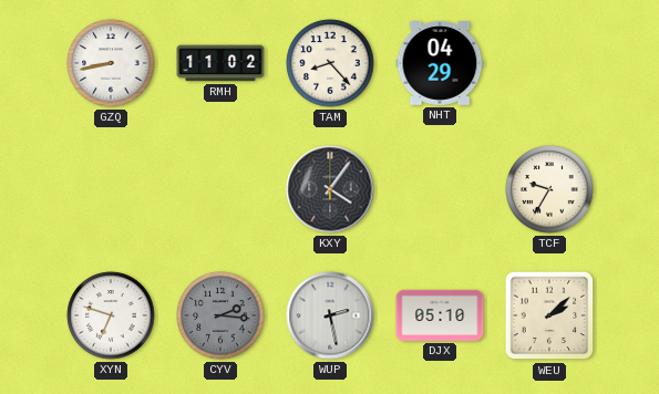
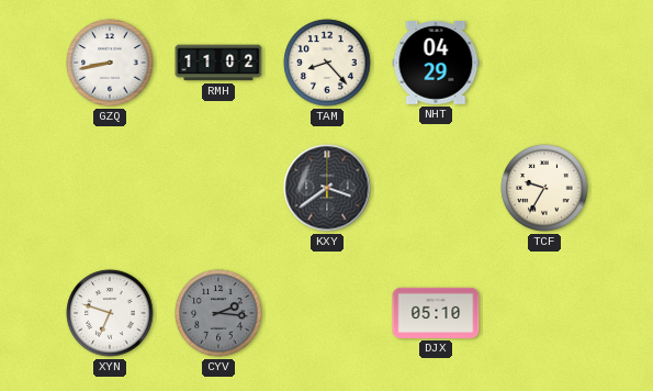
KXY: 4:06 -> 3:39 (327, 188)
WUP: 2:28 -> none (330, 315)
WEU: 2:08 -> none (549, 315)
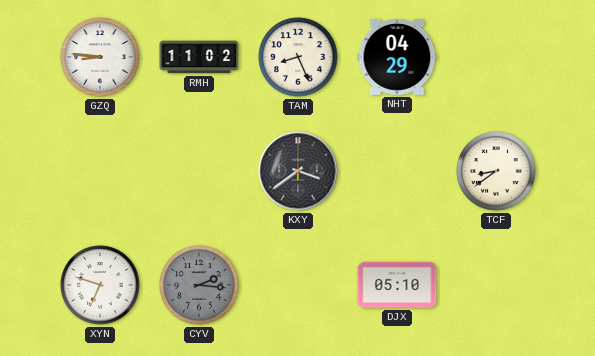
GZQ: 8:43 -> 8:46 (100, 57)
TAM: 8:23 -> 8:26 (298, 57)
TCF: 9:35 -> 8:39 (496, 171)
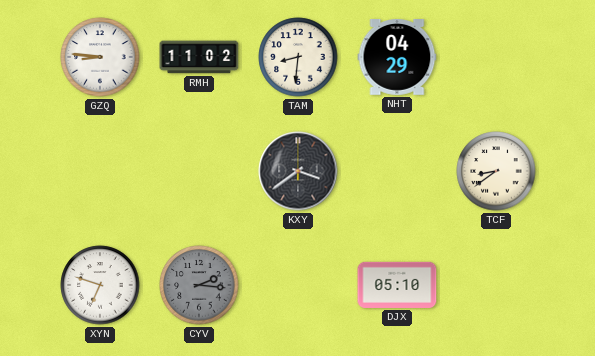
TAM: 8:26 -> 8:31 (298, 57)
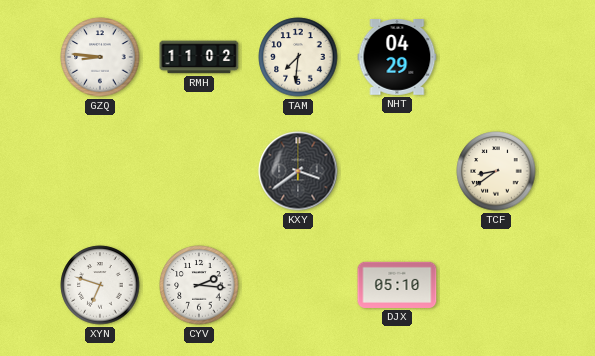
TAM: 8:31 -> 7:31 (298, 57)
CYV dial: grey -> white (199, 285)
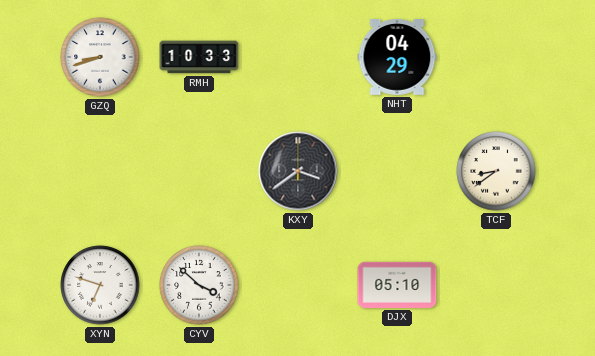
GZQ: 8:46 -> 8:42 (100, 57)
RMH: 11:02 -> 10:33 (199, 57)
TAM: 7:31 -> none (298, 57)
CYV: 2:16 -> 3:52 (199, 285)
